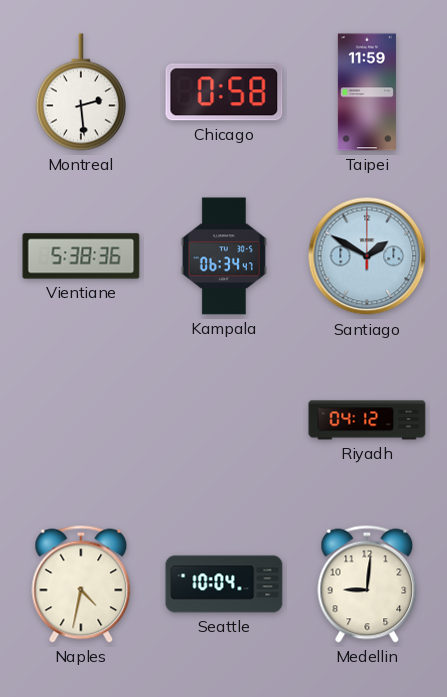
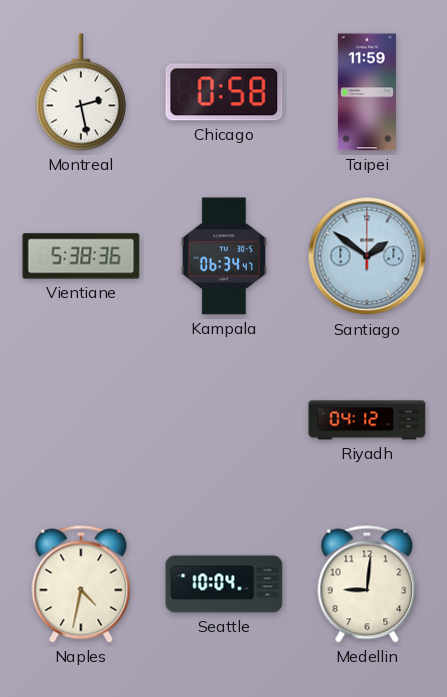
Montreal: 2:29 -> 2:28 (81, 92)
Santiago: 1:50 -> 1:51 (367, 256)
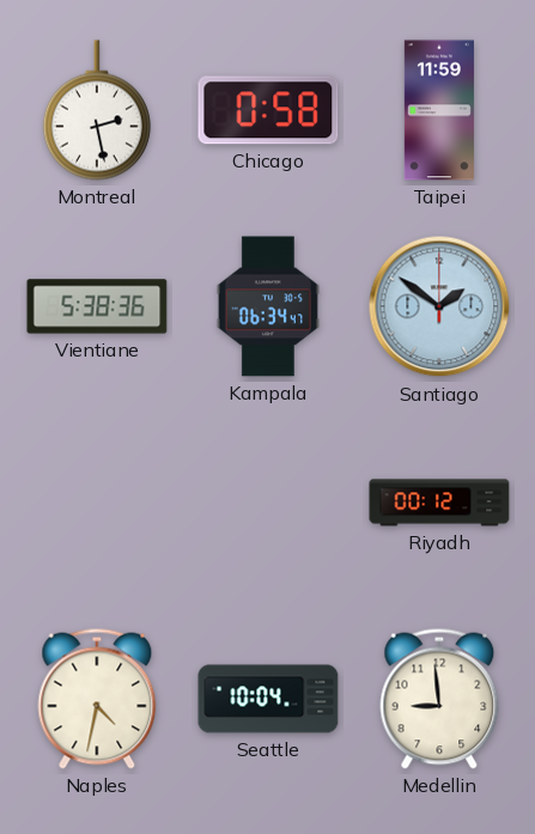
Riyadh: 04:12 -> 00:12 (439, 503)
Medellin: 9:01 -> 8:59 (439, 699)
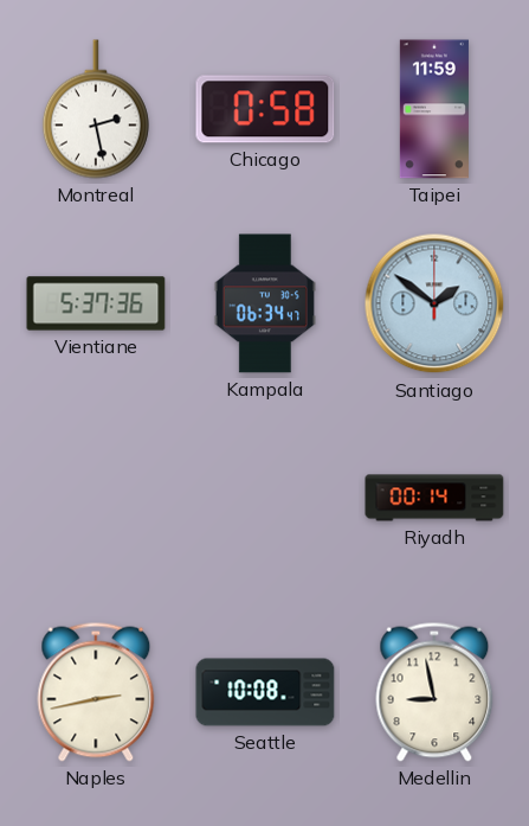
Vientiane: 5:38 -> 5:37 (96, 303)
Riyadh: 00:12 -> 00:14 (434, 498)
Naples: 4:32 -> 2:43 (96, 692)
Seattle: 10:04 -> 10:08 (265, 692)
Medellin: 8:59 -> 8:58 (434, 692)
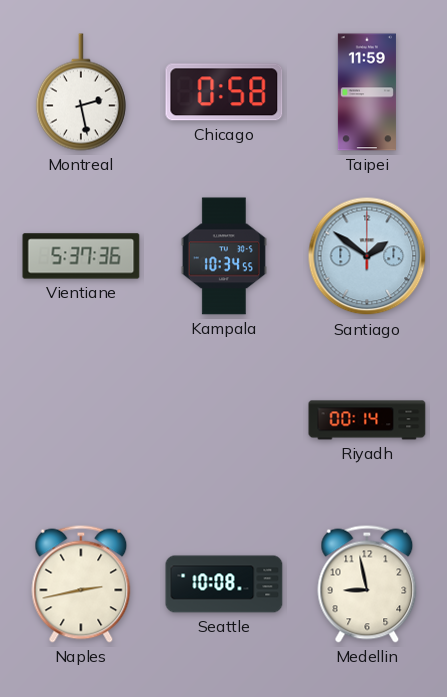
Kampala: 06:34 -> 10:34 (224, 256)
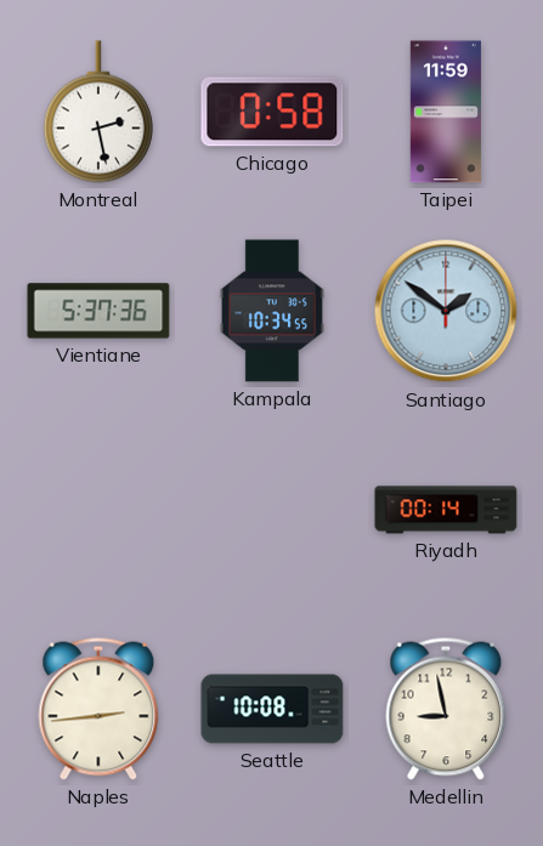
Naples: 2:43 -> 2:44 (98, 709)
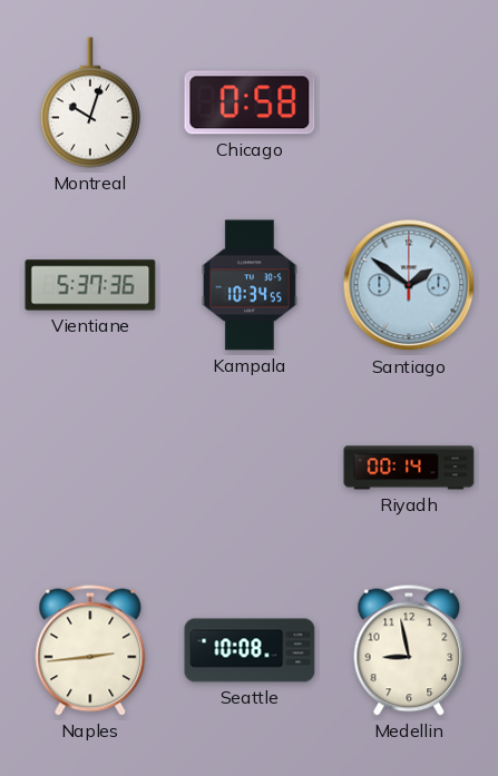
Montreal: 2:28 -> 10:03 (90, 102)
Taipei: 11:59 -> none (446, 112)
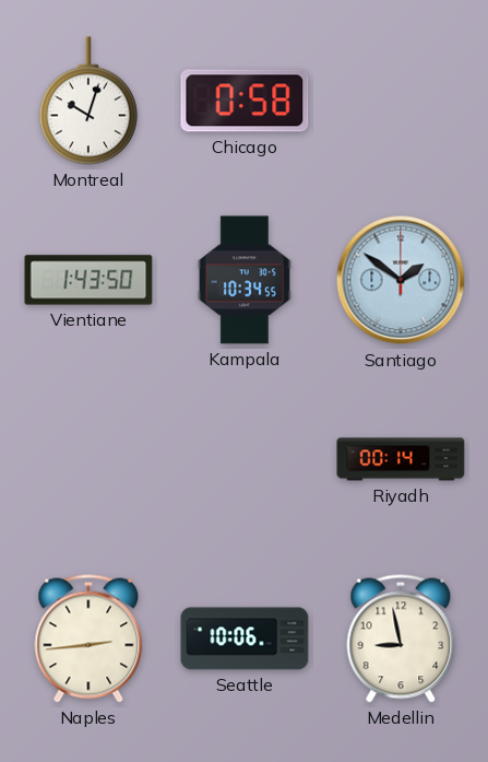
Vientiane: 5:37 -> 1:43 (88, 280)
Seattle: 10:08 -> 10:06 (245, 638)
